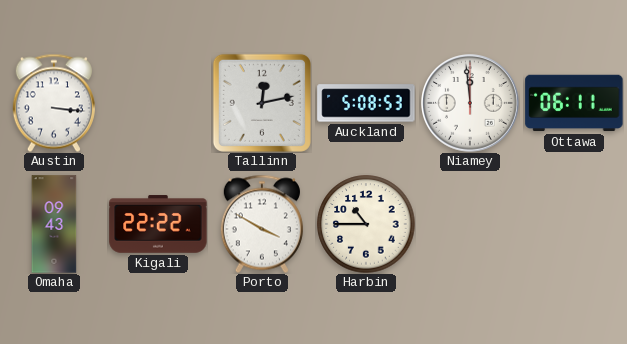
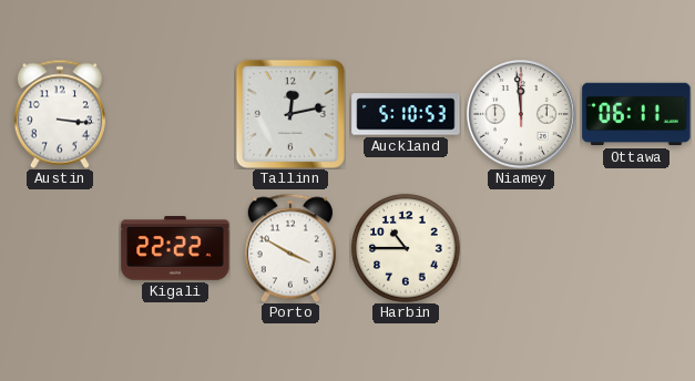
Auckland: 5:08 -> 5:10 (406, 114)
Omaha: 09:43 -> none (54, 224)
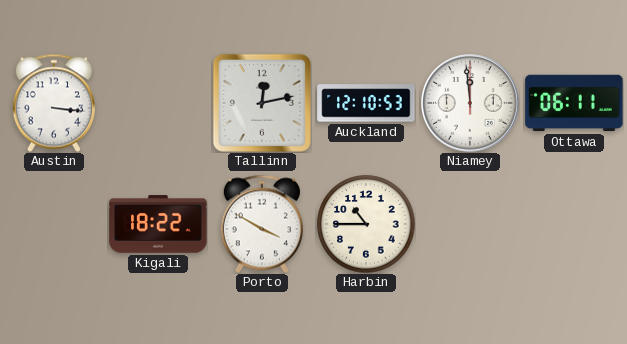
Auckland: 5:10 -> 12:10 (366, 103)
Kigali: 22:22 -> 18:22 (158, 224)
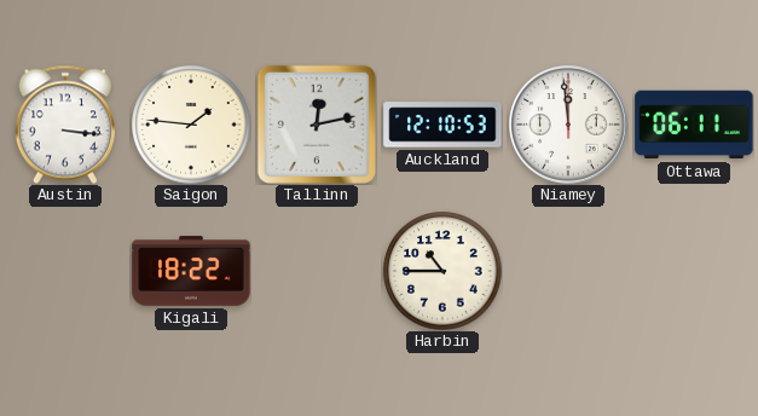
Saigon: none -> 1:46 (191, 125)
Porto: 3:50 -> none (262, 224)
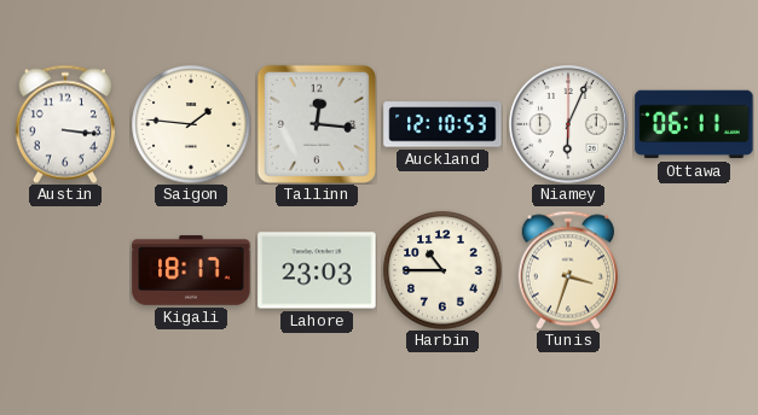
Tallinn: 12:13 -> 12:16 (317, 124)
Niamey: 11:59 -> 6:04 (569, 125)
Kigali: 18:22 -> 18:17 (191, 270)
Lahore: none -> 23:03 (317, 270)
Tunis: none -> 3:33 (568, 270)
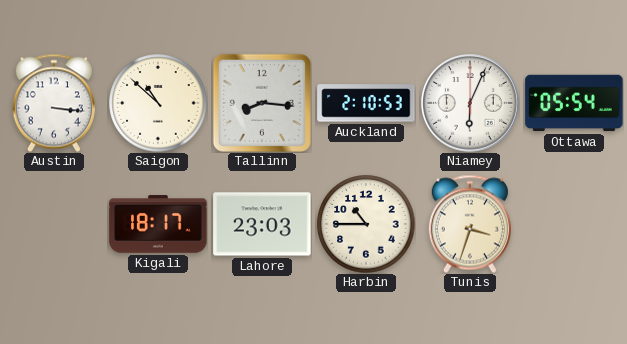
Saigon: 1:46 -> 10:52 (158, 103)
Tallinn: 12:16 -> 8:16 (262, 103)
Auckland: 12:10 -> 2:10 (366, 103)
Ottawa: 06:11 -> 05:54 (574, 103)
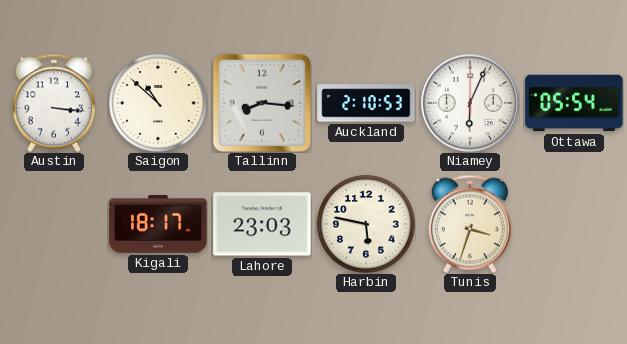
Harbin: 10:45 -> 5:47 (366, 224)
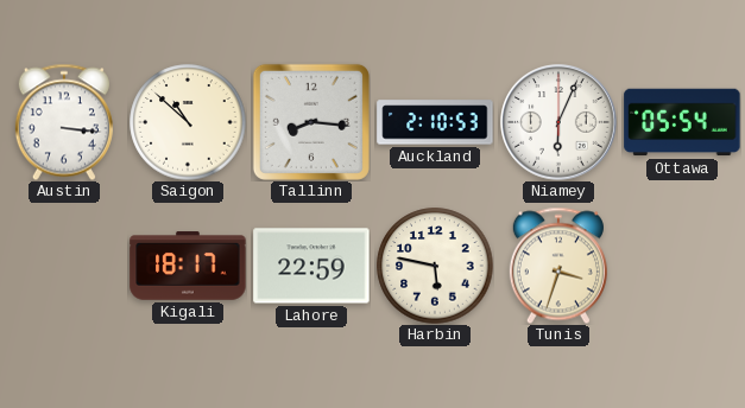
Lahore: 23:03 -> 22:59 (311, 266)
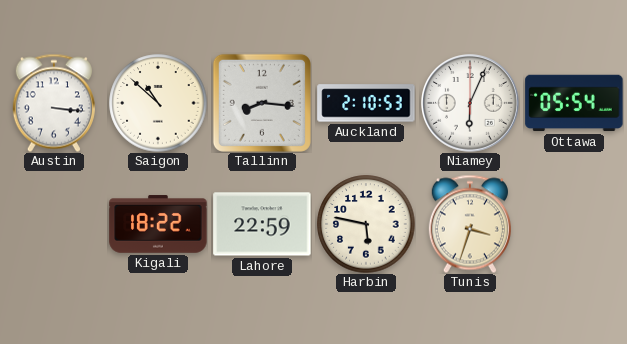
Kigali: 18:17 -> 18:22 (158, 224)
